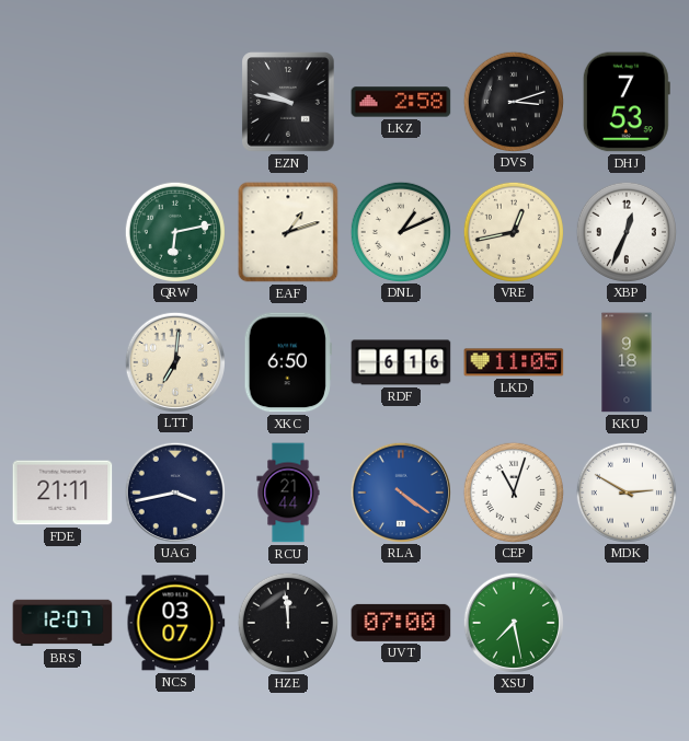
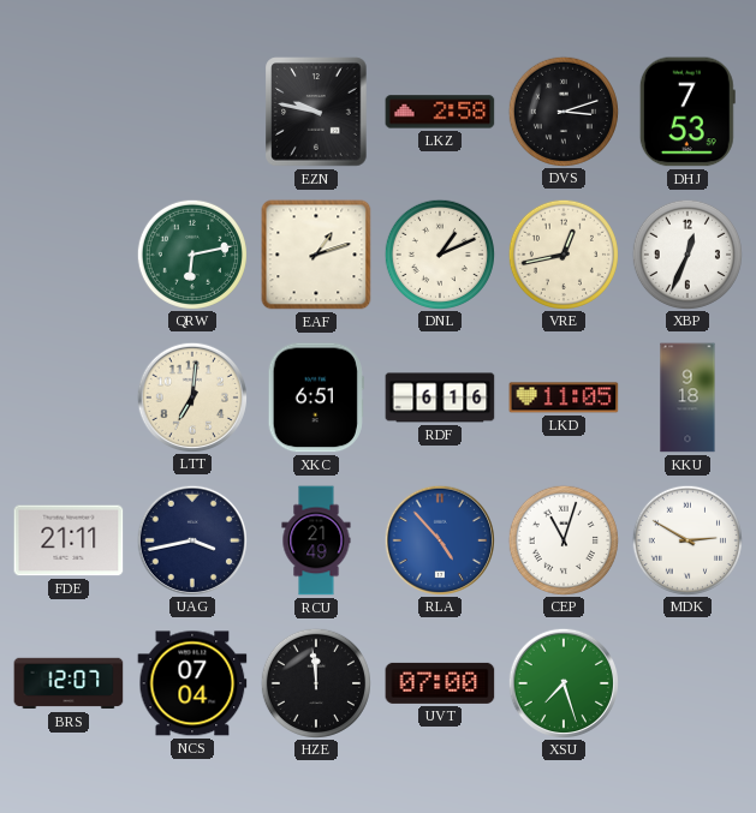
XKC: 6:50 -> 6:51 (316, 397)
RCU: 21:44 -> 21:49 (316, 540)
RLA: 4:21 -> 4:53 (439, 539)
NCS: 03:07 -> 07:04 (192, 683)
XSU: 7:28 -> 7:27 (562, 682)
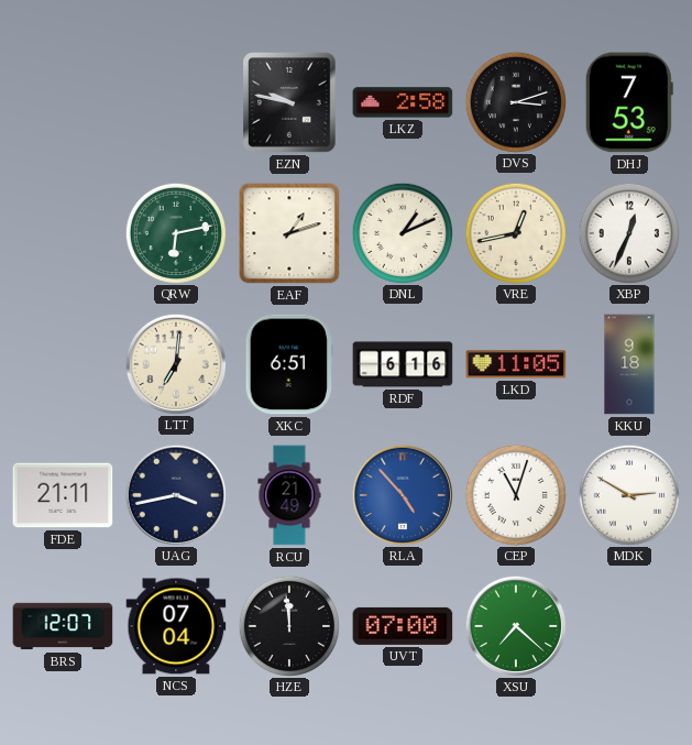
XSU: 7:27 -> 7:22 (515, 625)
